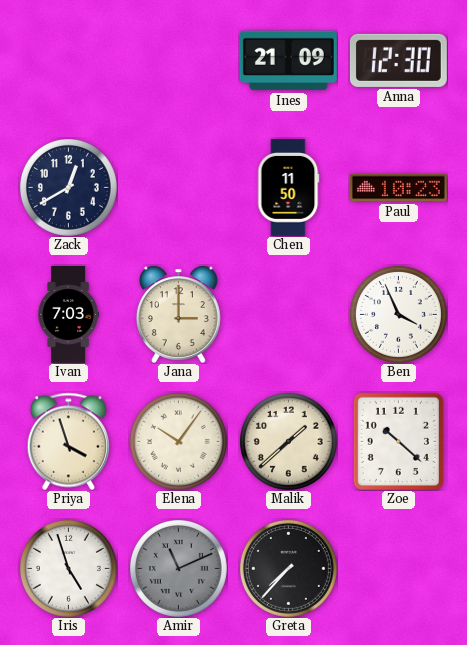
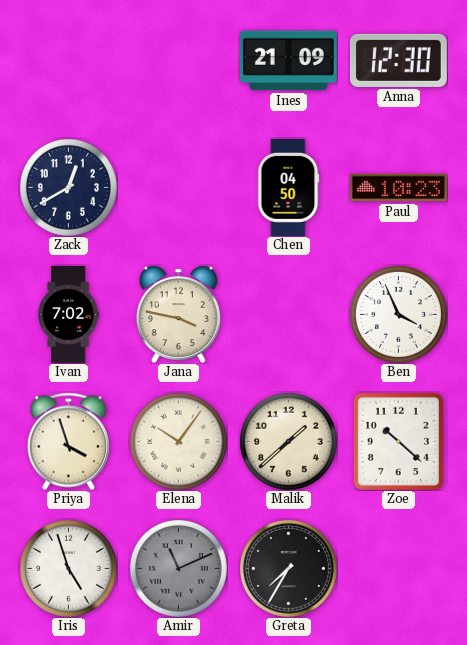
Chen: 11:50 -> 04:50 (288, 187)
Ivan: 7:03 -> 7:02 (68, 315)
Jana: 3:00 -> 3:47 (178, 314)
Greta: 7:37 -> 7:35 (288, 568)
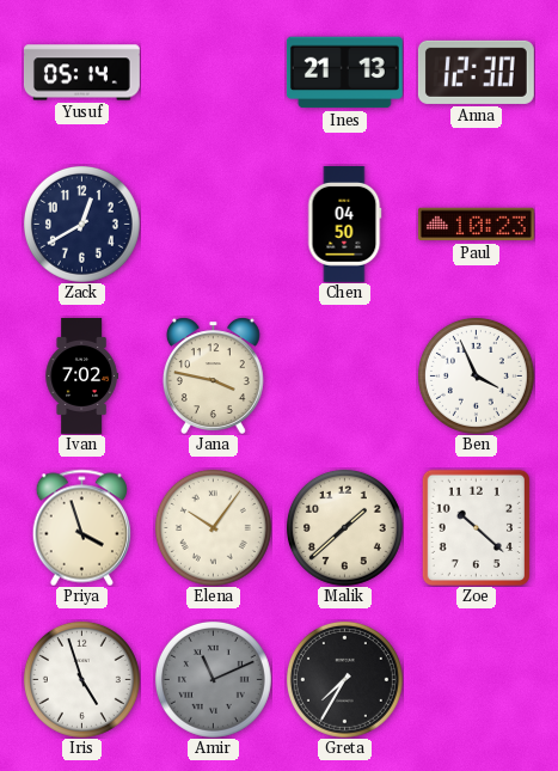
Yusuf: none -> 05:14 (81, 73)
Ines: 21:09 -> 21:13 (344, 73)
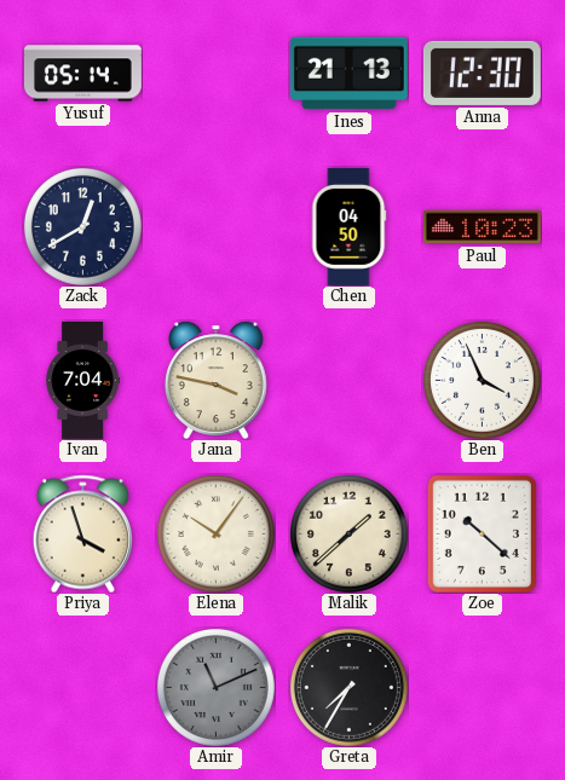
Ivan: 7:02 -> 7:04 (82, 381)
Iris: 4:57 -> none (81, 679)
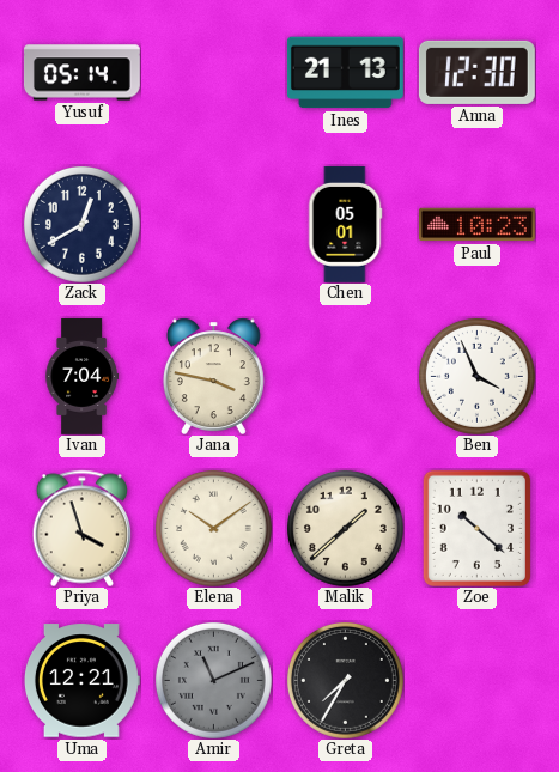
Chen: 04:50 -> 05:01 (345, 224)
Elena: 10:06 -> 10:09 (213, 528)
Uma: none -> 12:21 (81, 681)
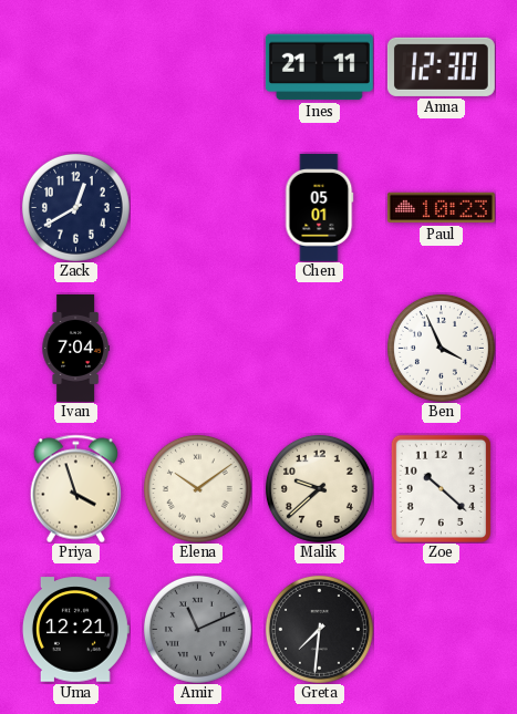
Yusuf: 05:14 -> none (81, 73)
Ines: 21:13 -> 21:11 (319, 68)
Jana: 3:47 -> none (213, 376)
Malik: 1:38 -> 9:38 (319, 488)
Greta: 7:35 -> 7:31 (319, 629)
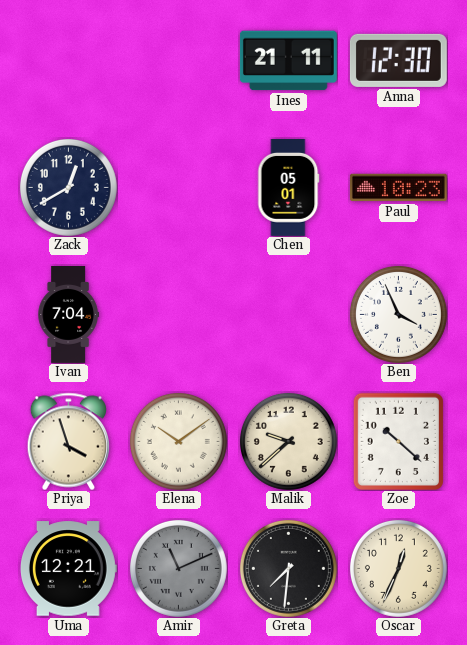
Oscar: none -> 12:34 (398, 568)
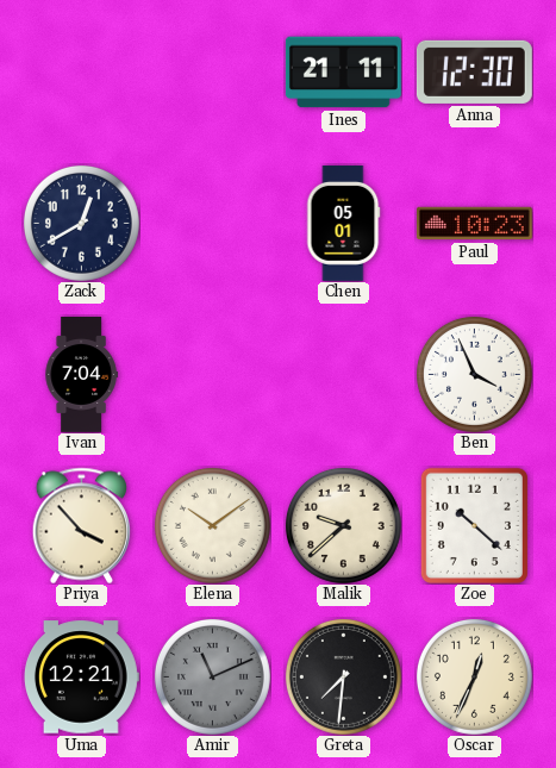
Priya: 3:57 -> 3:53 (81, 525)
